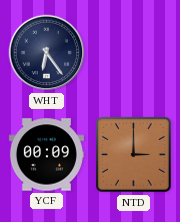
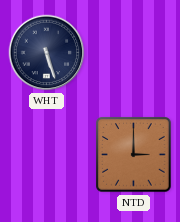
WHT: 6:24 -> 5:27 (47, 53)
YCF: 00:09 -> none (46, 155)
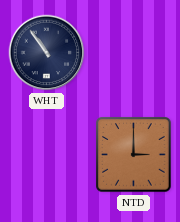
WHT: 5:27 -> 10:54 (47, 53)
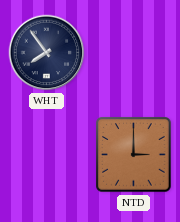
WHT: 10:54 -> 7:54 (47, 53)
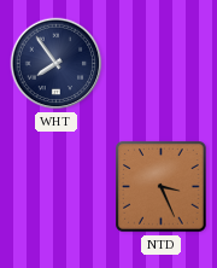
NTD: 3:00 -> 3:26 (162, 187)
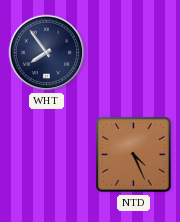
NTD: 3:26 -> 4:26 (134, 155)
